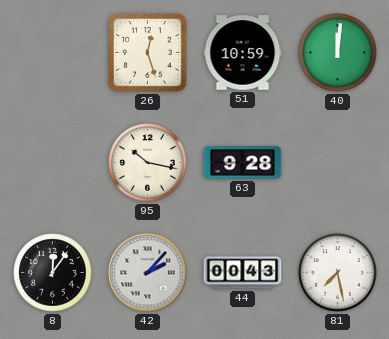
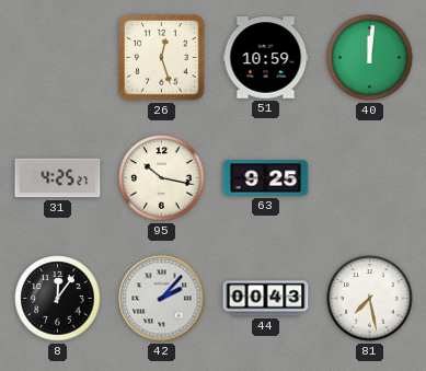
31: none -> 4:25 (58, 178)
63: 9:28 -> 9:25 (266, 178)
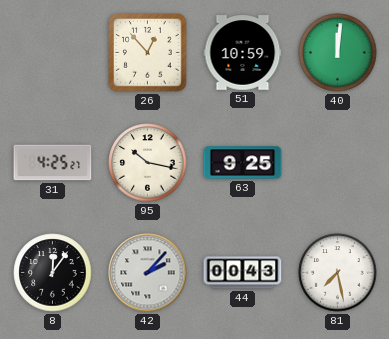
26: 12:27 -> 12:53 (148, 53)
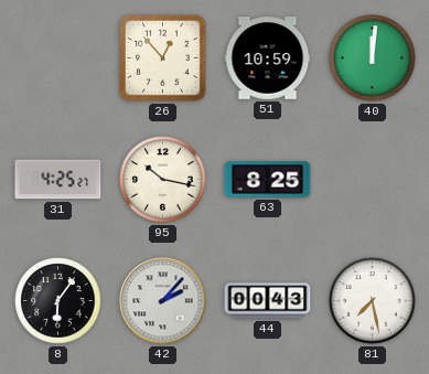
63: 9:25 -> 8:25 (268, 180)
8: 12:06 -> 6:06 (58, 301)
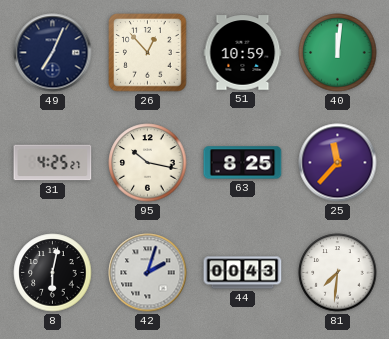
49: none -> 7:04 (53, 53)
25: none -> 11:37 (338, 163)
8: 6:06 -> 6:02 (53, 273)
42: 2:07 -> 2:03 (148, 273)
81: 7:28 -> 7:31 (338, 273)
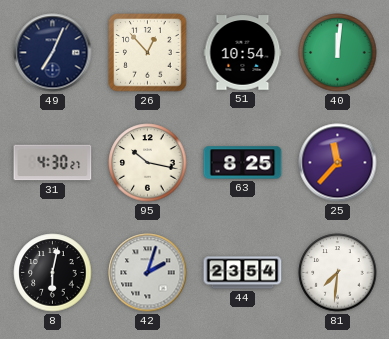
51: 10:59 -> 10:54 (243, 53)
31: 4:25 -> 4:30 (53, 163)
44: 00:43 -> 23:54 (243, 273)
